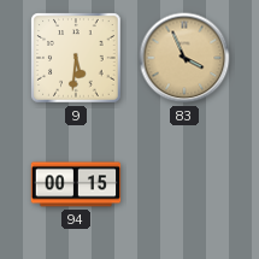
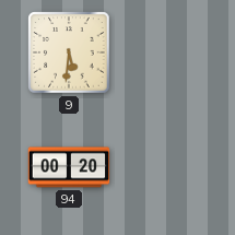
83: 3:56 -> none (184, 58)
94: 00:15 -> 00:20 (69, 167)
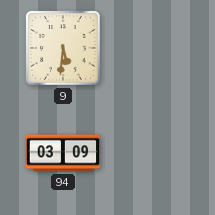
94: 00:20 -> 03:09 (63, 153)
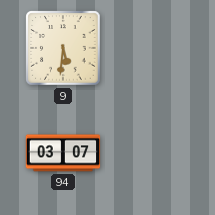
94: 03:09 -> 03:07 (63, 153)
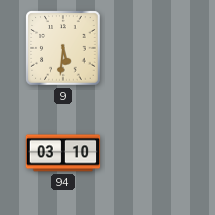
94: 03:07 -> 03:10 (63, 153)
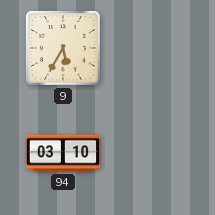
9: 5:31 -> 5:35 (63, 48)
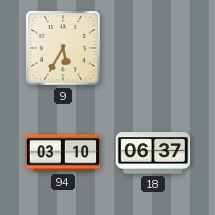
18: none -> 06:37 (153, 153)
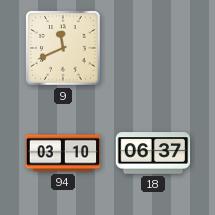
9: 5:35 -> 11:41 (63, 48)
